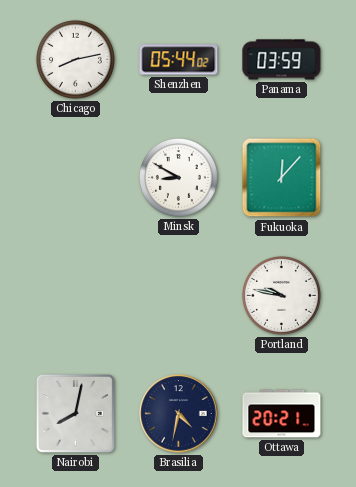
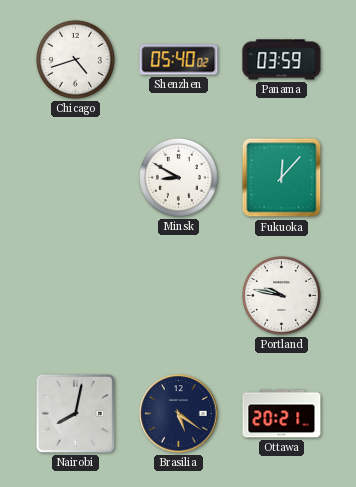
Chicago: 8:13 -> 4:42 (75, 59)
Shenzhen: 05:44 -> 05:40 (179, 60)
Brasilia: 4:32 -> 5:21 (179, 414)
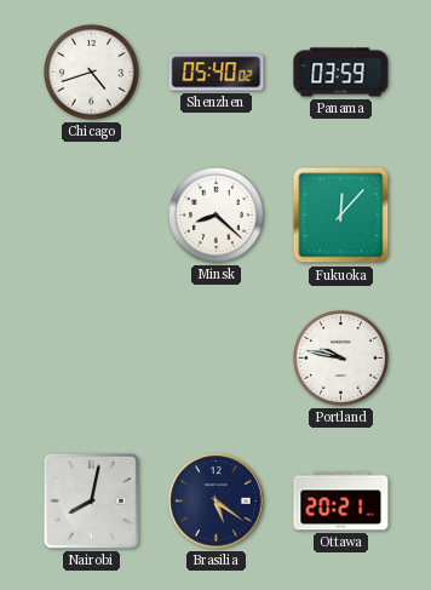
Minsk: 8:50 -> 8:22 (215, 214)
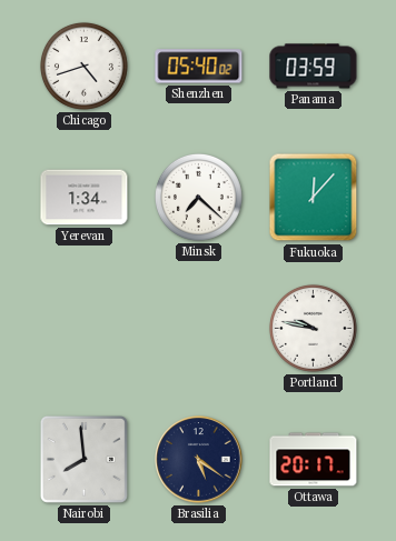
Yerevan: none -> 1:34 (85, 198)
Minsk: 8:22 -> 7:22 (198, 197)
Nairobi: 8:02 -> 7:59 (83, 459)
Ottawa: 20:21 -> 20:17 (314, 460)
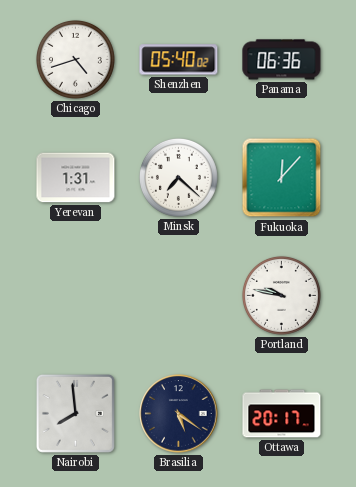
Panama: 03:59 -> 06:36 (282, 60)
Yerevan: 1:34 -> 1:31 (76, 178)
